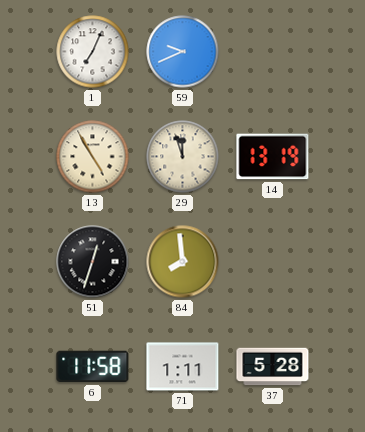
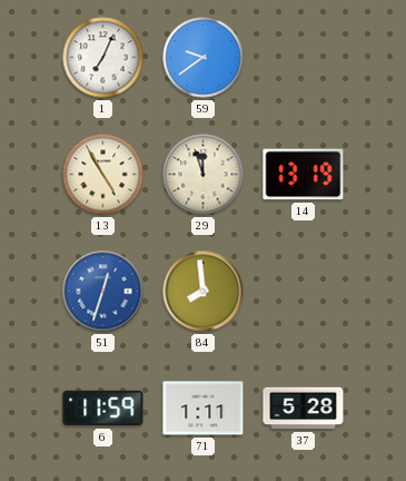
59: 9:41 -> 9:39 (204, 58)
51 dial: black -> blue (103, 292)
6: 11:58 -> 11:59 (103, 409)
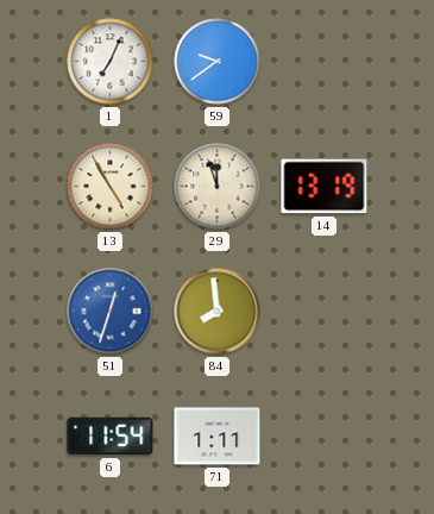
6: 11:59 -> 11:54 (111, 437)
37: 5:28 -> none (304, 409)
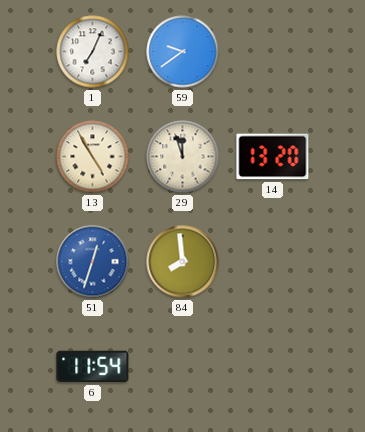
14: 13:19 -> 13:20 (273, 157)
71: 1:11 -> none (218, 437)
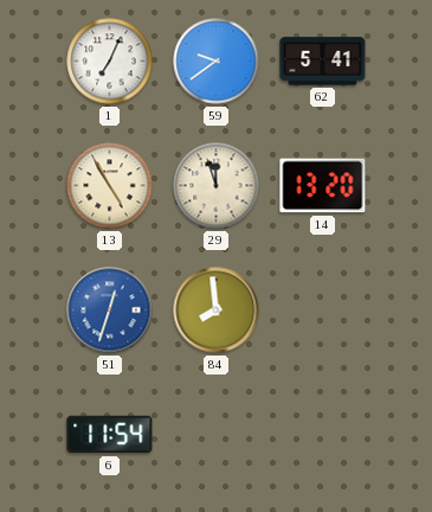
62: none -> 5:41 (323, 62)
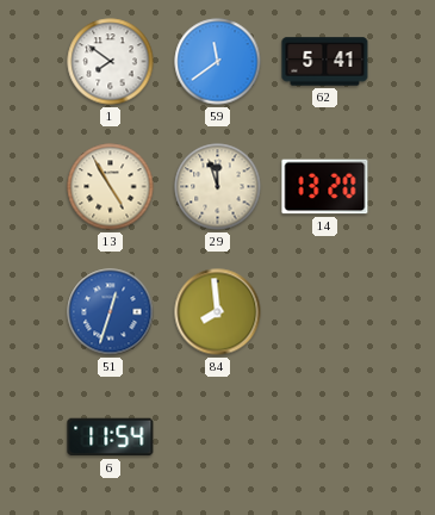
1: 7:04 -> 7:51 (111, 62)
59: 9:39 -> 11:39 (218, 62)
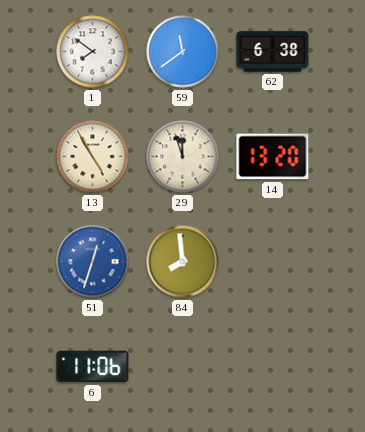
62: 5:41 -> 6:38 (273, 52)
6: 11:54 -> 11:06 (93, 367)
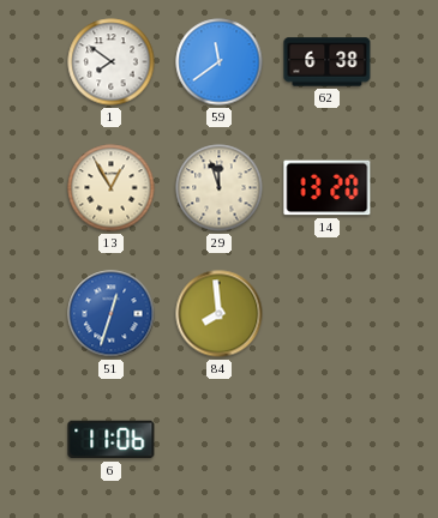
13: 4:55 -> 12:55 (112, 188)
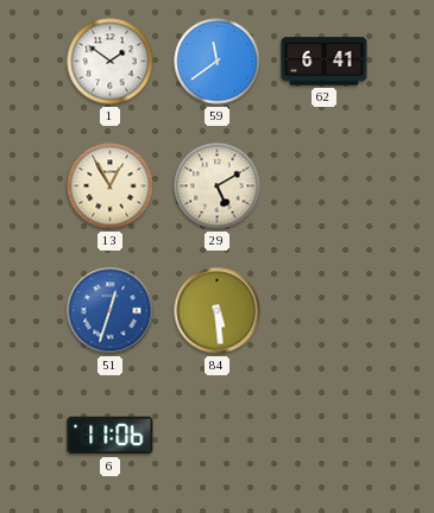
1: 7:51 -> 1:51 (111, 62)
62: 6:38 -> 6:41 (325, 62)
29: 11:57 -> 5:10 (218, 186)
14: 13:20 -> none (328, 188)
84: 7:59 -> 5:29 (218, 311)
